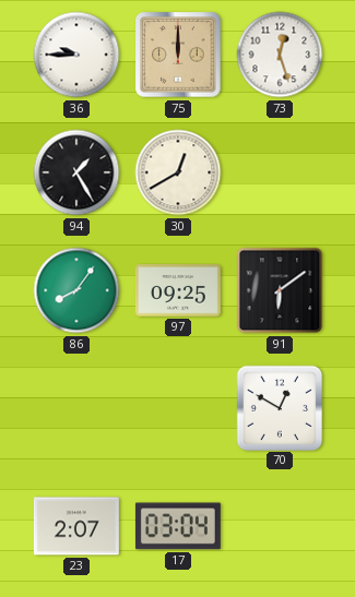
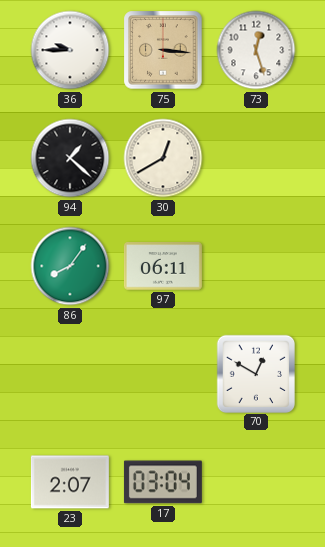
75: 12:00 -> 3:16 (163, 50)
94: 1:25 -> 1:22 (70, 158)
97: 09:25 -> 06:11 (163, 266)
91: 6:09 -> none (280, 290)
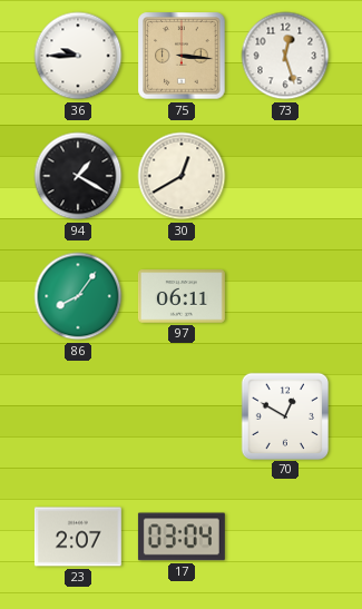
94: 1:22 -> 1:20 (78, 176)
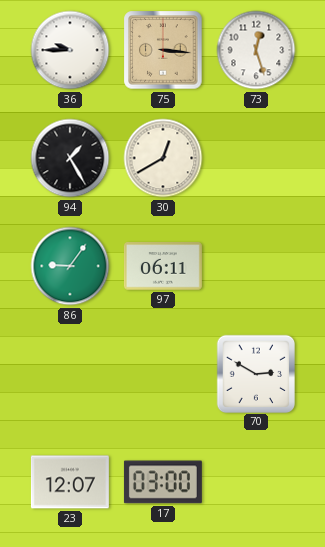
94: 1:20 -> 1:25 (70, 158)
86: 8:06 -> 9:06 (70, 266)
70: 12:50 -> 2:50 (255, 373)
23: 2:07 -> 12:07 (70, 482)
17: 03:04 -> 03:00 (163, 482)
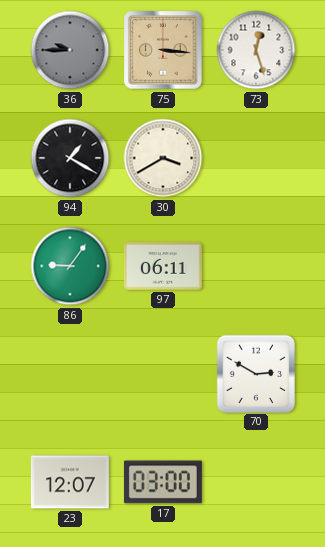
36 dial: white -> grey (70, 50)
94: 1:25 -> 1:20 (70, 158)
30: 12:40 -> 3:40 (163, 158)
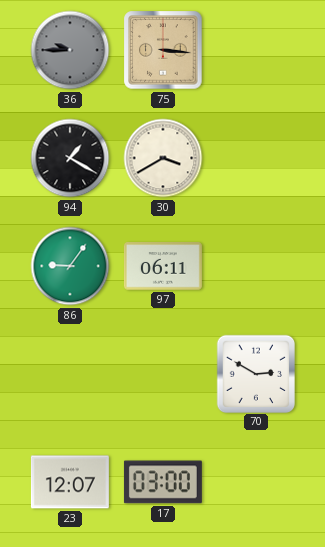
73: 12:27 -> none (256, 50)
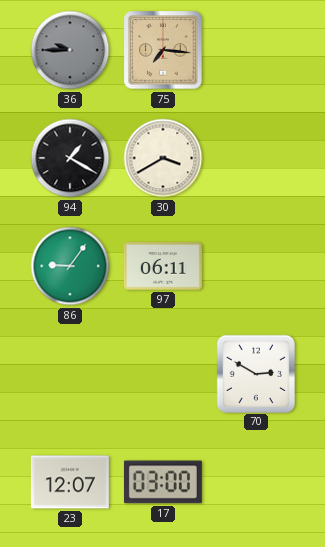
75: 3:16 -> 7:16 (163, 50)
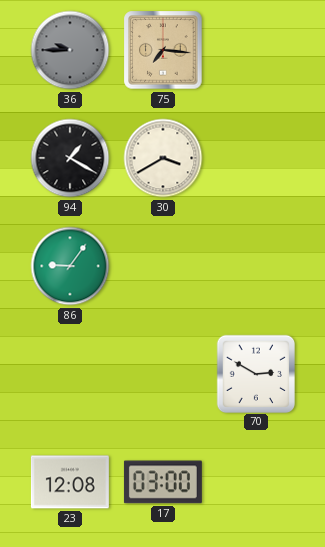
97: 06:11 -> none (163, 266)
23: 12:07 -> 12:08 (70, 482)
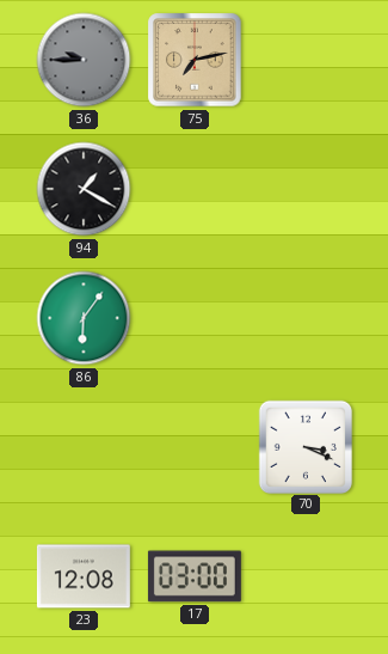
75: 7:16 -> 7:13 (195, 60)
30: 3:40 -> none (163, 158)
86: 9:06 -> 6:06 (84, 318)
70: 2:50 -> 3:19 (304, 446)
